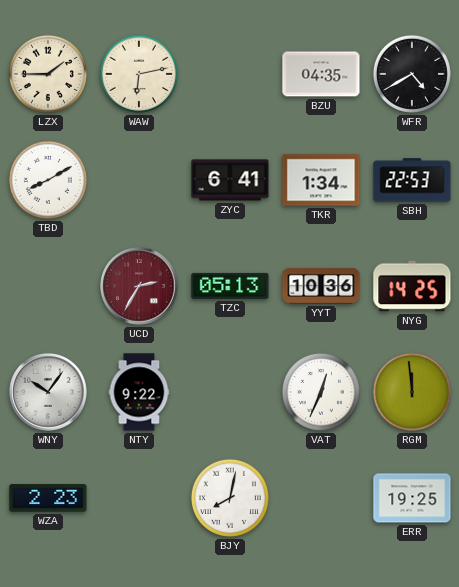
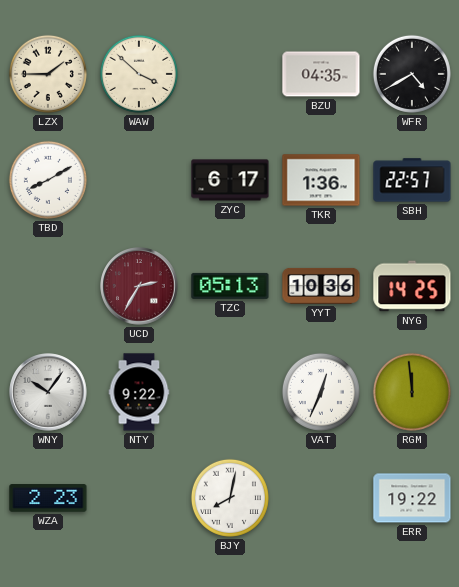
WAW: 6:13 -> 3:52 (139, 74)
ZYC: 6:41 -> 6:17 (230, 180)
TKR: 1:34 -> 1:36 (321, 180)
SBH: 22:53 -> 22:57 (412, 180)
ERR: 19:25 -> 19:22 (412, 498)
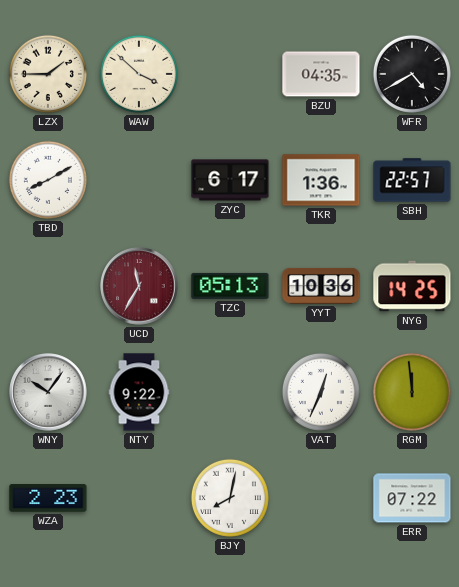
UCD: 2:35 -> 11:35 (139, 286)
ERR: 19:22 -> 07:22 (412, 498)
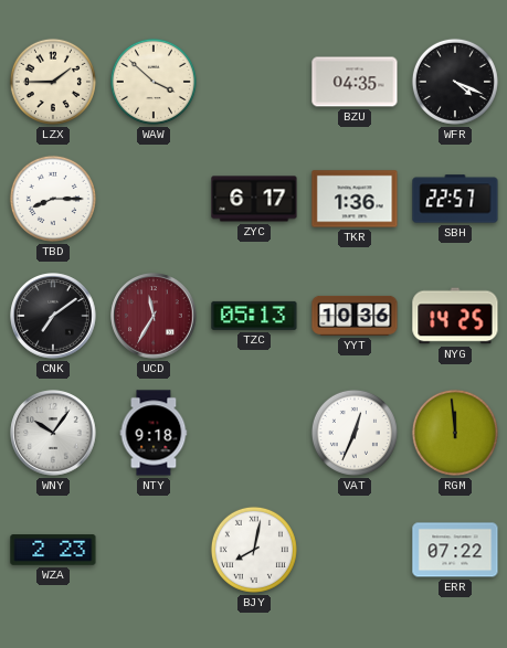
WFR: 4:40 -> 4:19 (455, 82)
TBD: 8:10 -> 8:15 (53, 199)
CNK: none -> 7:09 (53, 316)
NTY: 9:22 -> 9:18 (154, 433)
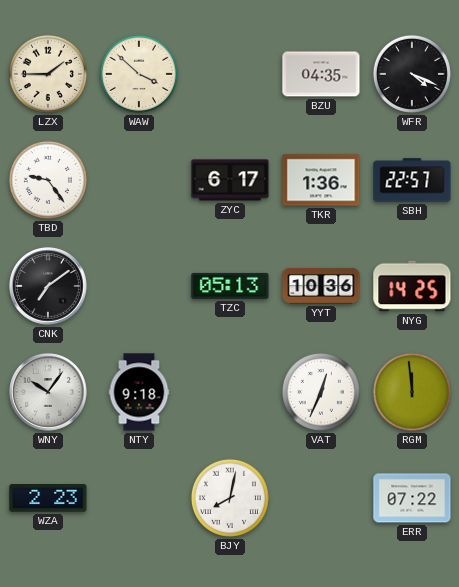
TBD: 8:15 -> 9:24 (48, 180)
UCD: 11:35 -> none (154, 316)
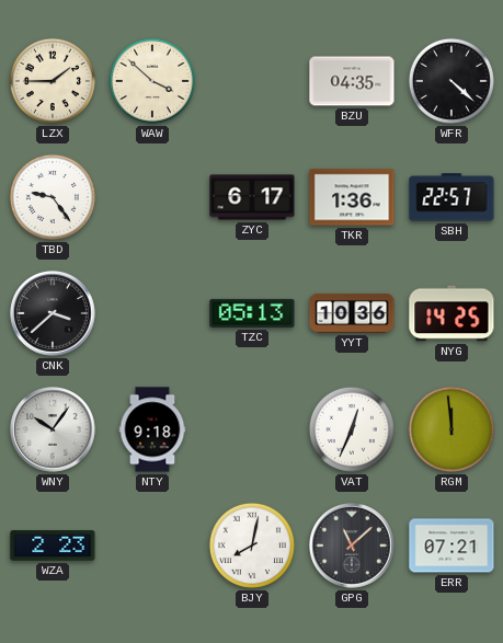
WFR: 4:19 -> 4:22 (451, 81)
CNK: 7:09 -> 3:38 (53, 313)
GPG: none -> 11:08 (352, 546)
ERR: 07:22 -> 07:21 (451, 546)
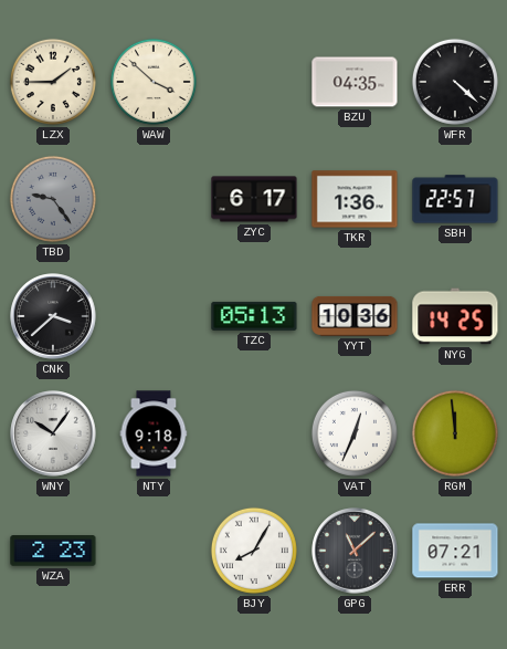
TBD dial: white -> grey (53, 199)
BJY: 8:02 -> 8:05 (254, 551)
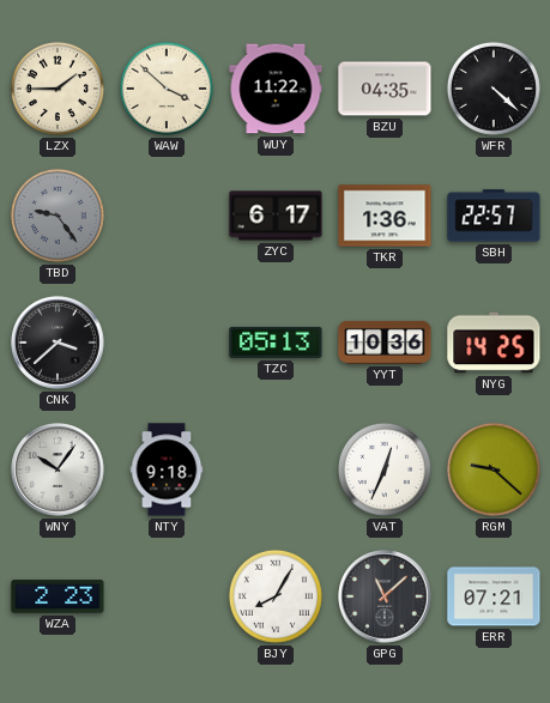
WUY: none -> 11:22 (276, 89)
RGM: 11:59 -> 9:22 (494, 469)
